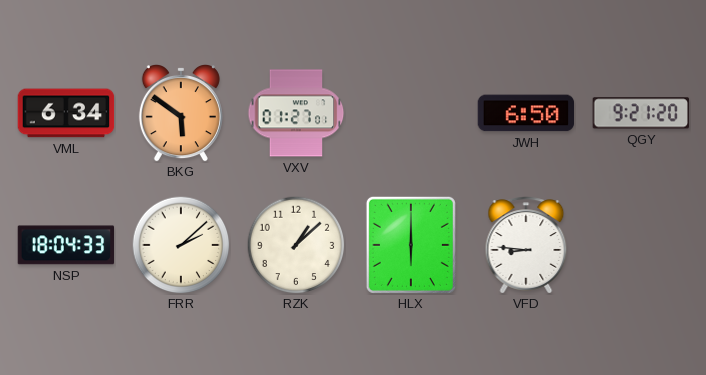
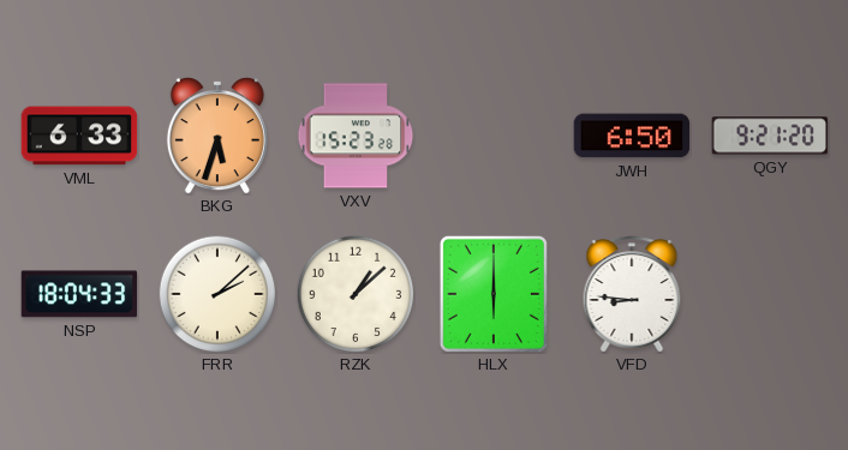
VML: 6:34 -> 6:33 (79, 136)
BKG: 5:51 -> 5:33 (217, 137)
VXV: 01:27 -> 15:23 (356, 136)
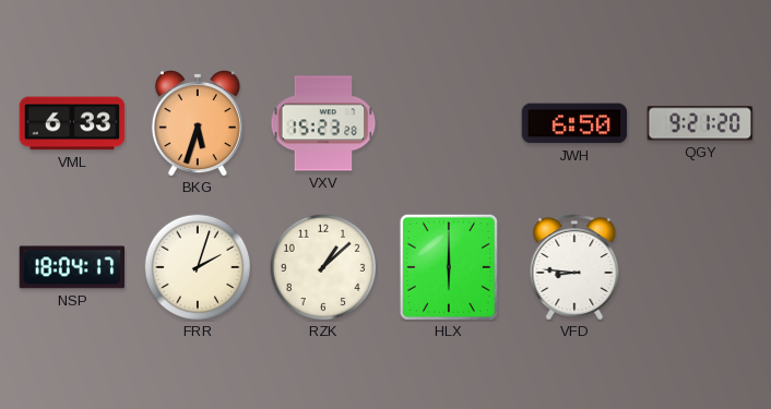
NSP: 18:04:33 -> 18:04:17 (72, 267)
FRR: 2:08 -> 2:03 (198, 267)
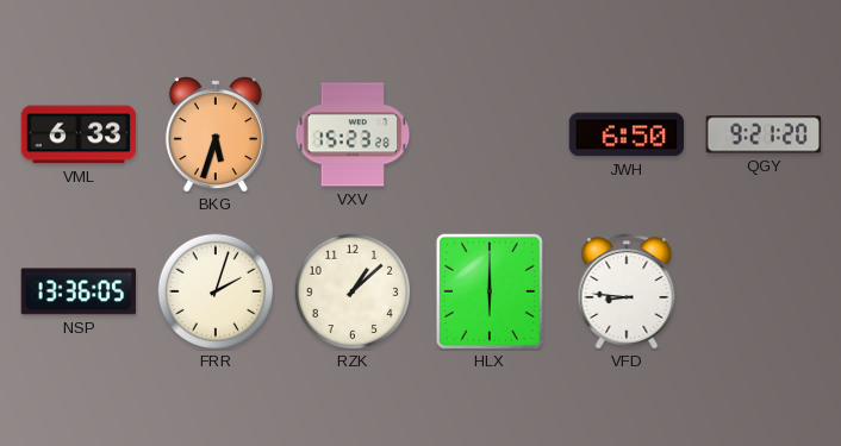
NSP: 18:04 -> 13:36 (79, 291)
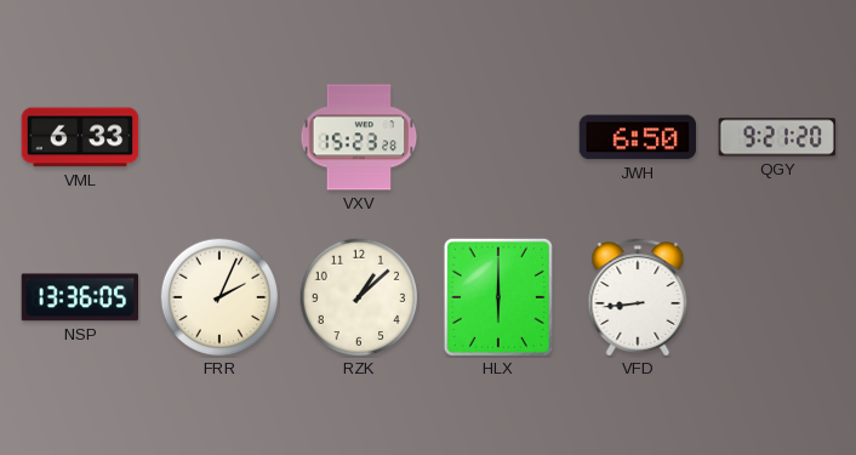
BKG: 5:33 -> none (216, 136)
FRR: 2:03 -> 2:04 (219, 297)
VFD: 8:46 -> 8:44 (638, 297)
